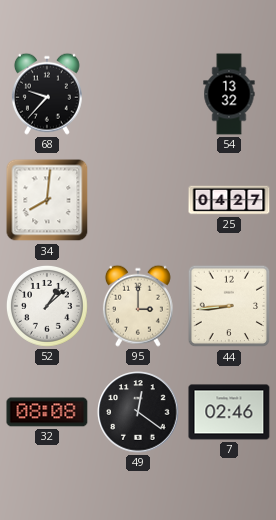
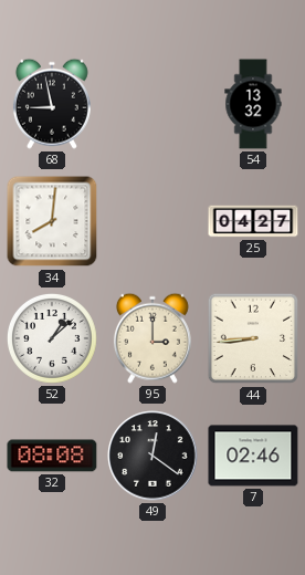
68: 9:37 -> 8:58 (52, 104)
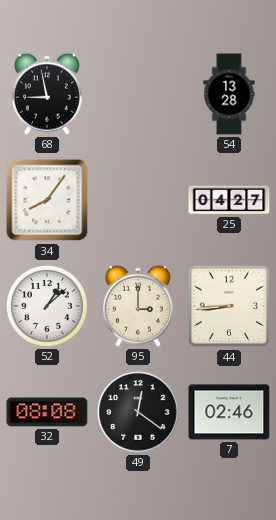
54: 13:32 -> 13:28 (229, 94)
34: 8:01 -> 8:06 (47, 200)
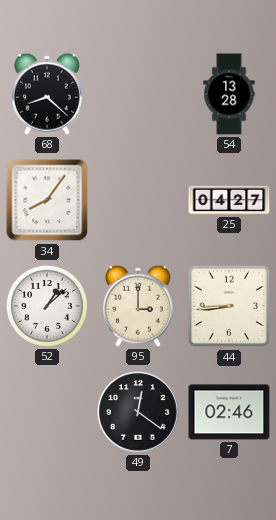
68: 8:58 -> 8:22 (47, 94)
32: 08:08 -> none (47, 412)
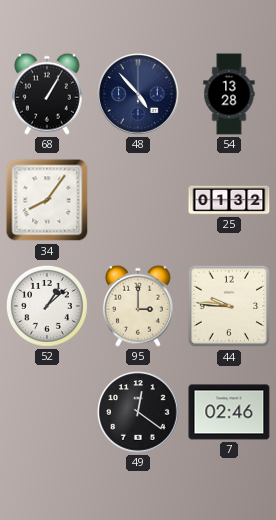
68: 8:22 -> 1:05 (47, 94)
48: none -> 4:53 (138, 94)
25: 04:27 -> 01:32 (229, 200)
44: 8:44 -> 9:46 (229, 306)
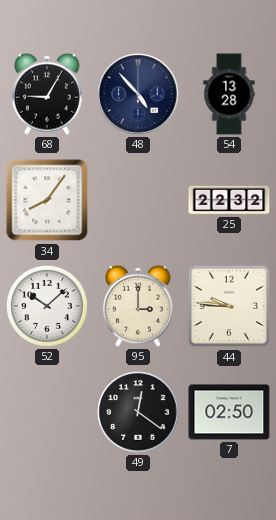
68: 1:05 -> 9:05 (47, 94)
25: 01:32 -> 22:32 (229, 200)
52: 1:08 -> 10:08 (47, 306)
7: 02:46 -> 02:50 (229, 412)
